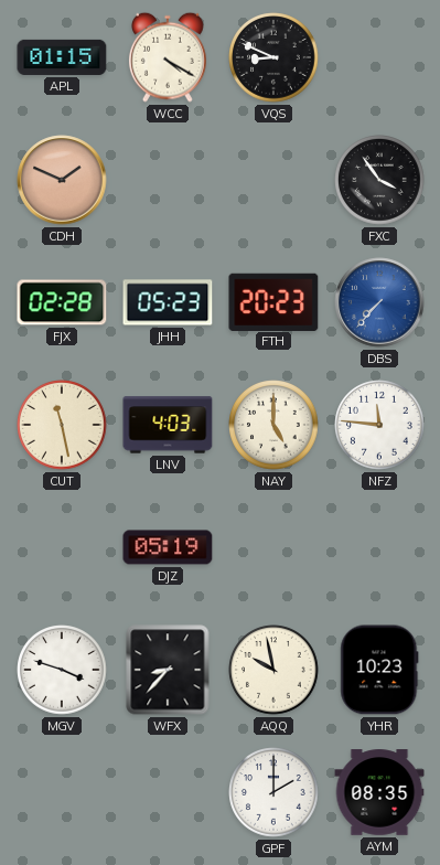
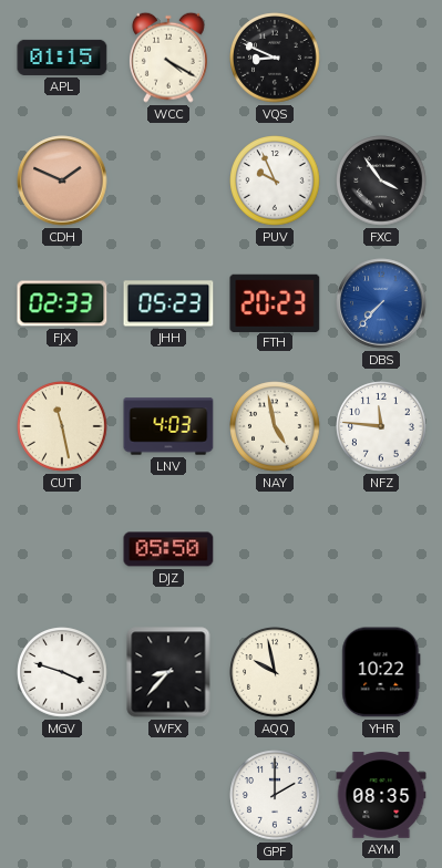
PUV: none -> 9:56 (275, 180)
FJX: 02:28 -> 02:33 (62, 303)
NAY: 5:00 -> 4:58 (275, 426)
DJZ: 05:19 -> 05:50 (168, 549)
YHR: 10:23 -> 10:22 (381, 672)
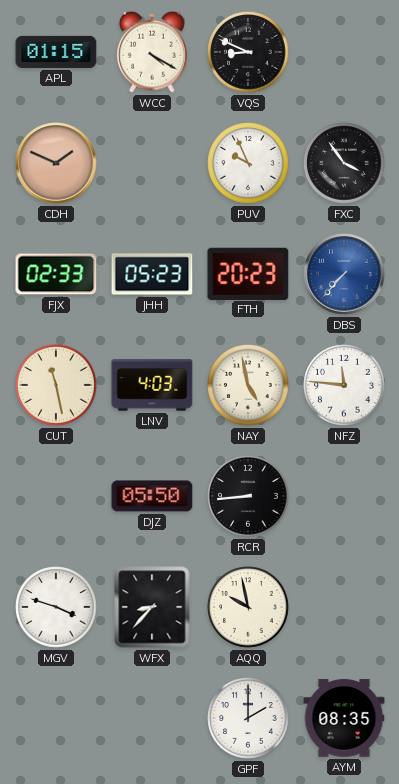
RCR: none -> 8:44 (248, 496)
YHR: 10:22 -> none (381, 672)
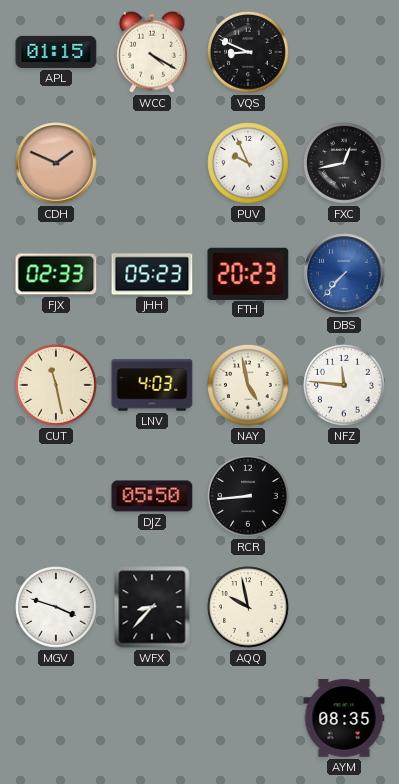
FXC: 3:54 -> 12:43 (344, 163)
GPF: 2:00 -> none (248, 718)
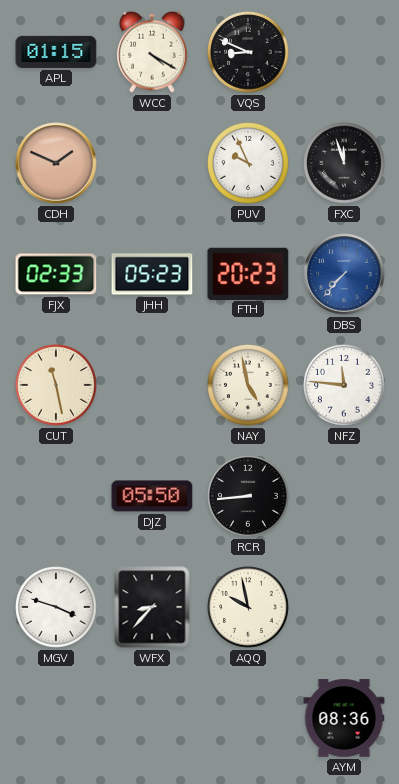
FXC: 12:43 -> 11:57 (344, 163)
LNV: 4:03 -> none (152, 385)
AYM: 08:35 -> 08:36 (344, 718)
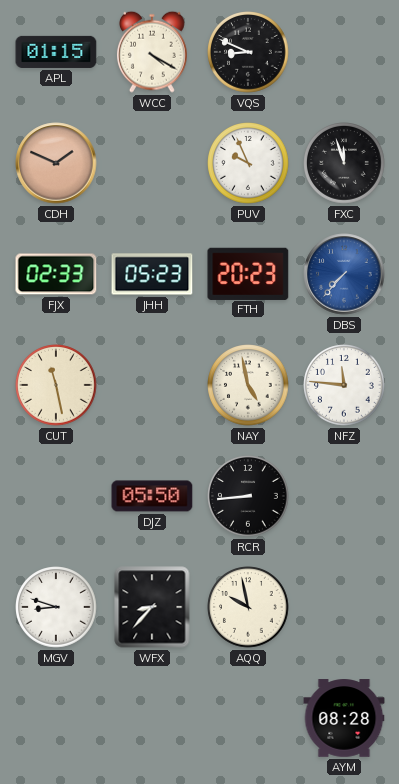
MGV: 3:48 -> 8:48 (56, 607)
AYM: 08:36 -> 08:28 (344, 718)
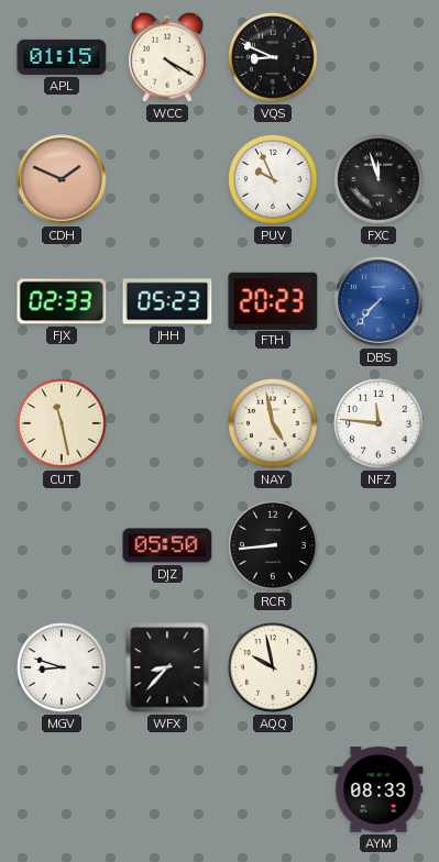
AYM: 08:28 -> 08:33 (378, 789)
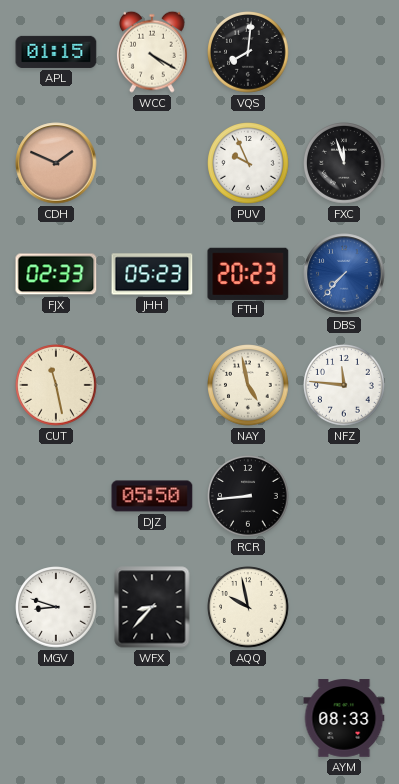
VQS: 8:49 -> 8:01 (248, 52)
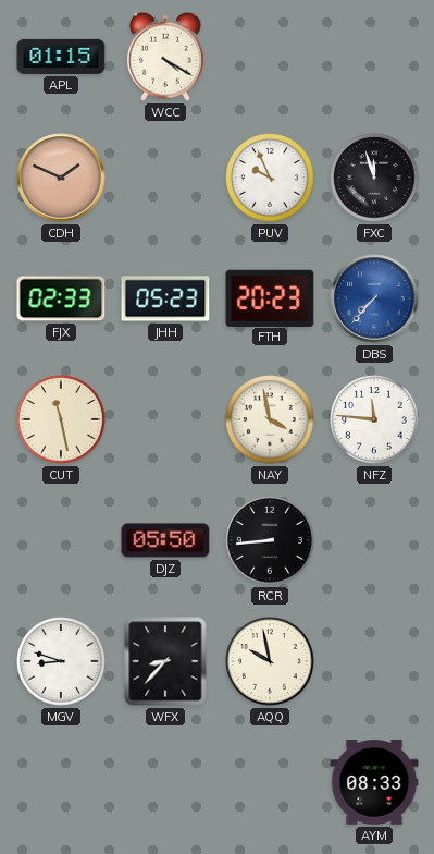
VQS: 8:01 -> none (248, 52)
NAY: 4:58 -> 3:58 (270, 419)
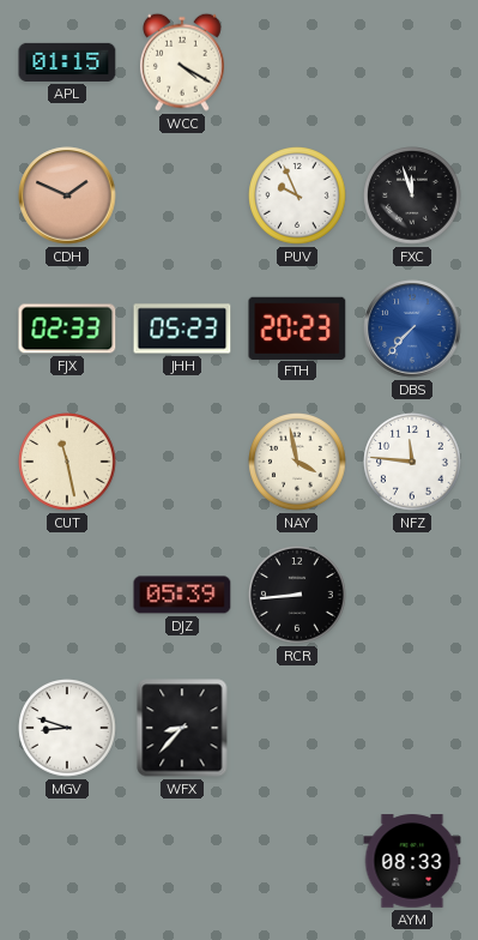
DJZ: 05:50 -> 05:39 (182, 595)
AQQ: 9:58 -> none (270, 661)
